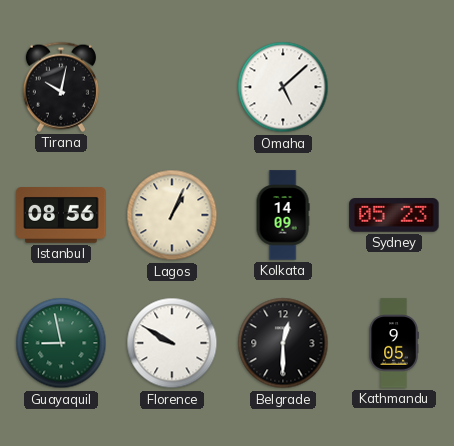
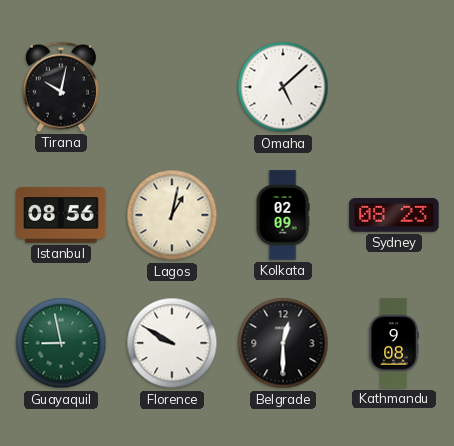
Lagos: 1:04 -> 1:02 (172, 215)
Kolkata: 14:09 -> 02:09 (283, 215)
Sydney: 05:23 -> 08:23 (394, 216)
Kathmandu: 9:05 -> 9:08 (394, 343)
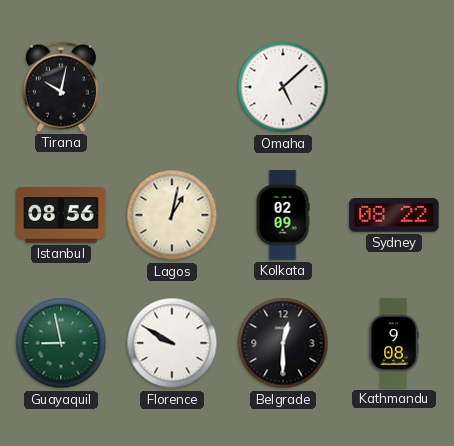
Sydney: 08:23 -> 08:22 (394, 216)
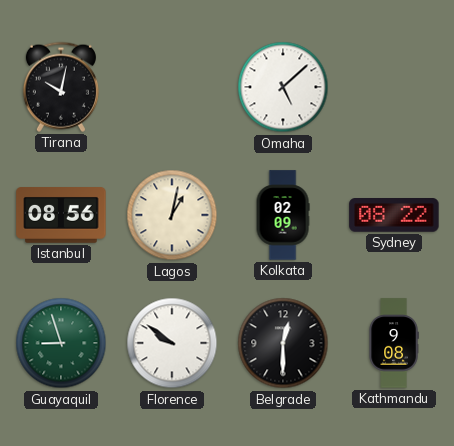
Guayaquil: 8:58 -> 8:57 (61, 343)
Florence: 9:50 -> 9:51 (172, 343)
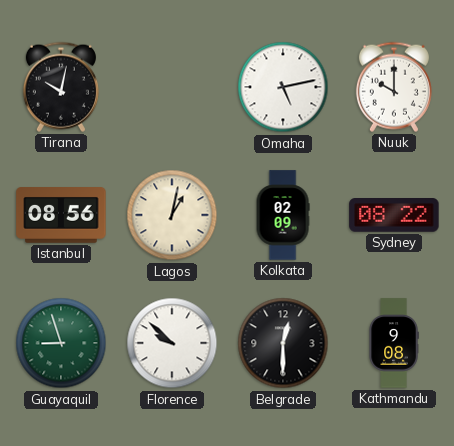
Omaha: 5:08 -> 5:13 (283, 87)
Nuuk: none -> 10:00 (394, 87)
Florence: 9:51 -> 9:52 (172, 343)
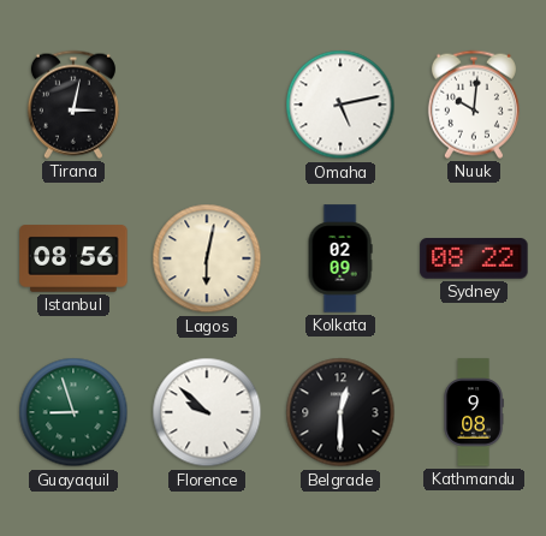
Tirana: 10:02 -> 3:02 (73, 105)
Nuuk: 10:00 -> 10:01 (474, 105)
Lagos: 1:02 -> 6:02 (207, 258)
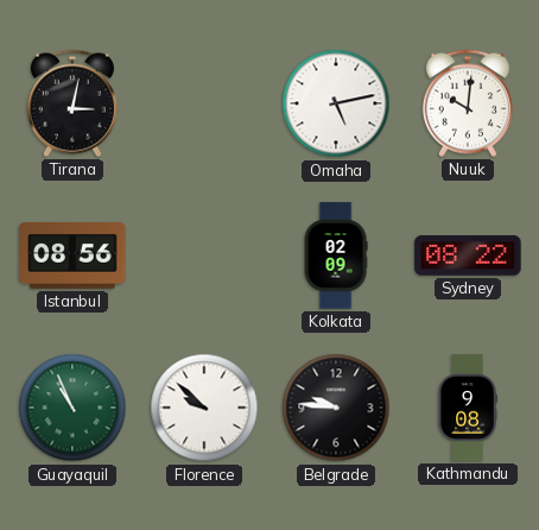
Lagos: 6:02 -> none (207, 258)
Guayaquil: 8:57 -> 10:56 (72, 408)
Belgrade: 12:30 -> 9:46 (336, 408)
